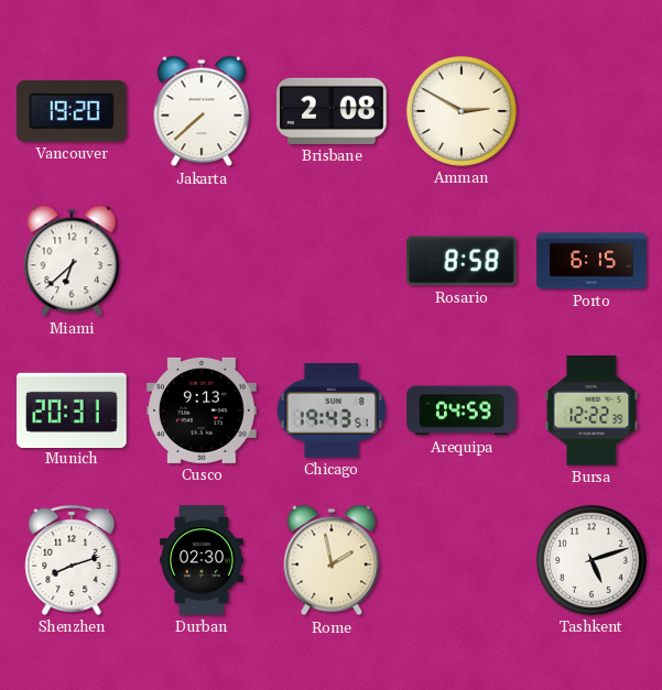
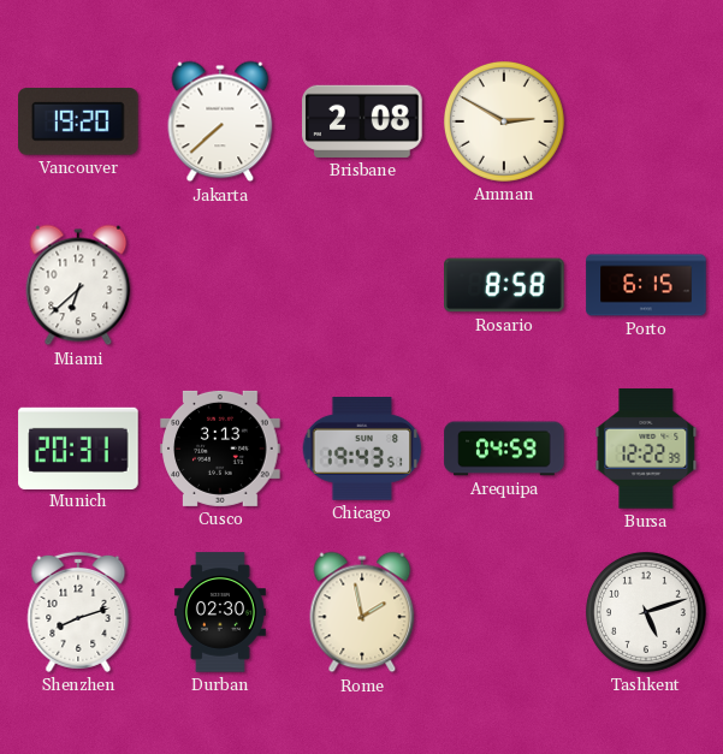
Cusco: 9:13 -> 3:13 (220, 449)
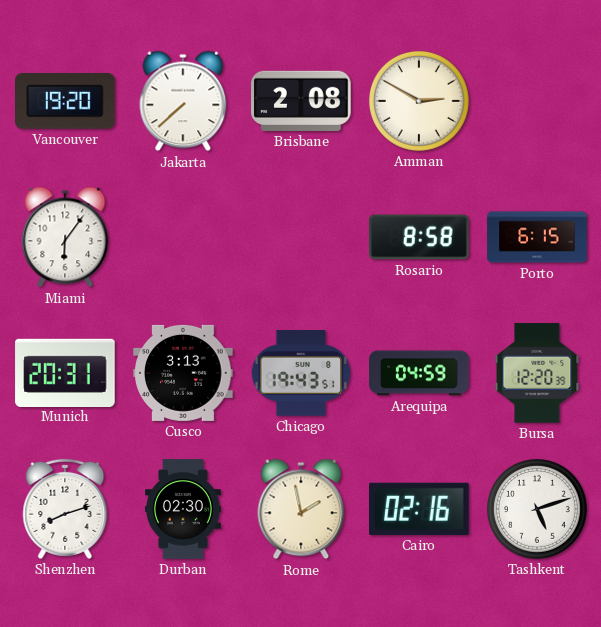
Miami: 6:38 -> 6:06 (65, 237)
Bursa: 12:22 -> 12:20 (537, 373)
Cairo: none -> 02:16 (419, 509)
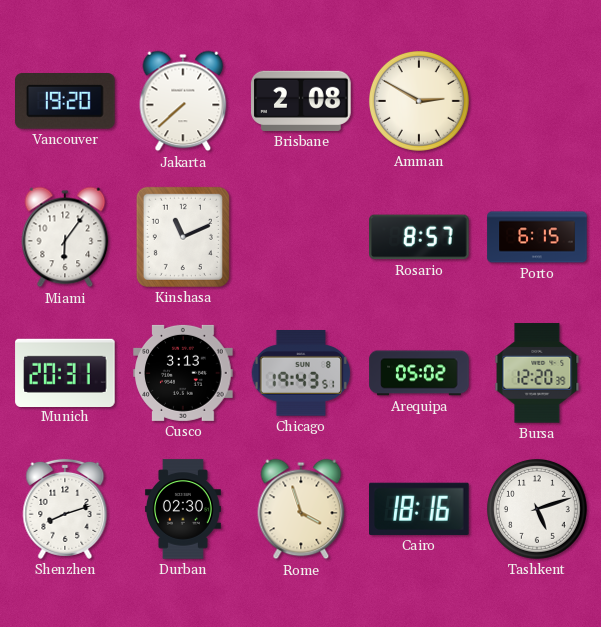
Kinshasa: none -> 11:11 (183, 237)
Rosario: 8:58 -> 8:57 (419, 237)
Arequipa: 04:59 -> 05:02 (419, 373)
Rome: 1:58 -> 3:57 (301, 509)
Cairo: 02:16 -> 18:16 (419, 509)
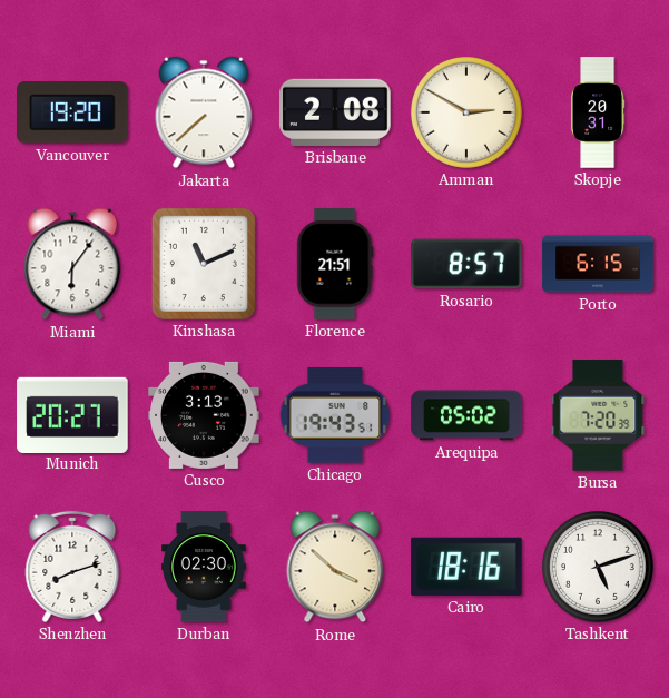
Skopje: none -> 20:31 (598, 112)
Florence: none -> 21:51 (335, 264)
Munich: 20:31 -> 20:27 (72, 414)
Bursa: 12:20 -> 7:20 (598, 415)
Rome: 3:57 -> 3:52 (335, 567)
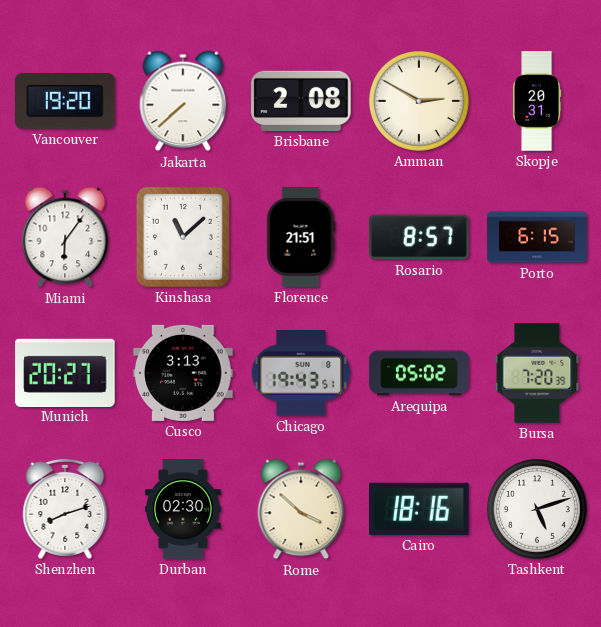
Kinshasa: 11:11 -> 11:08 (183, 237)
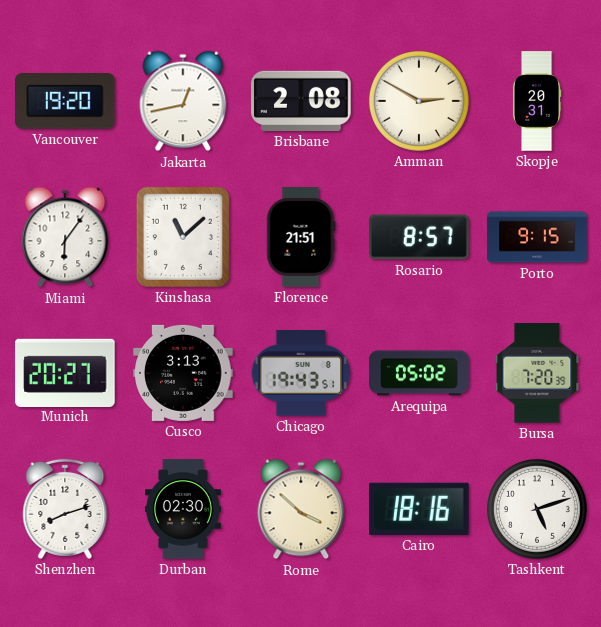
Jakarta: 7:38 -> 12:43 (183, 101)
Porto: 6:15 -> 9:15 (537, 237)
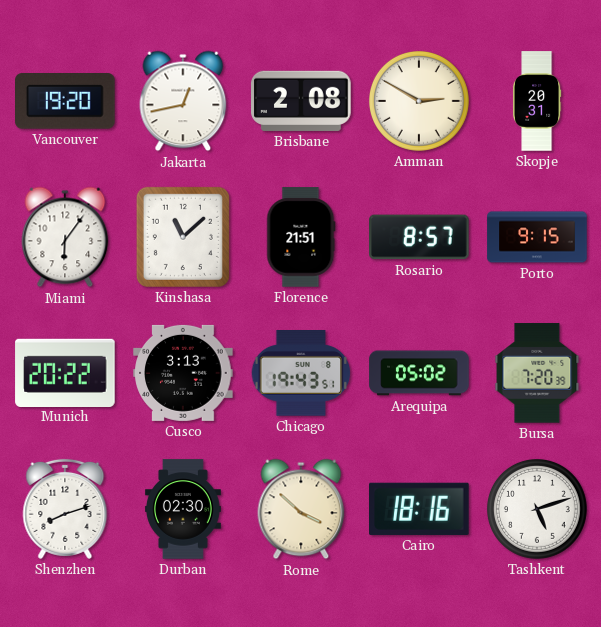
Munich: 20:27 -> 20:22 (65, 372)
